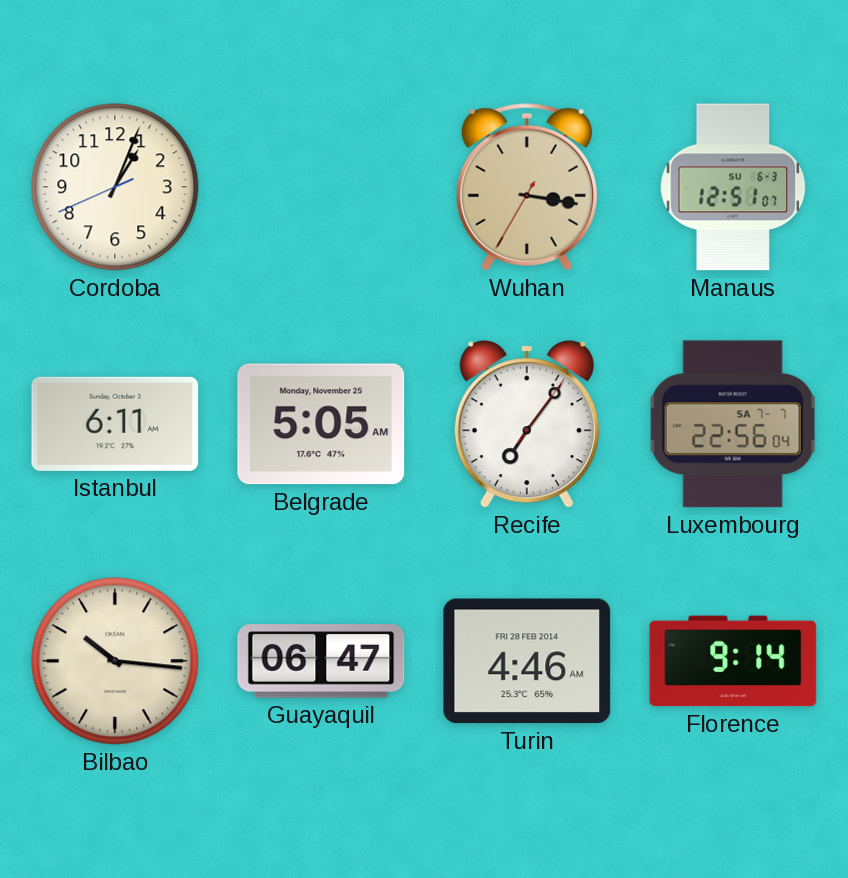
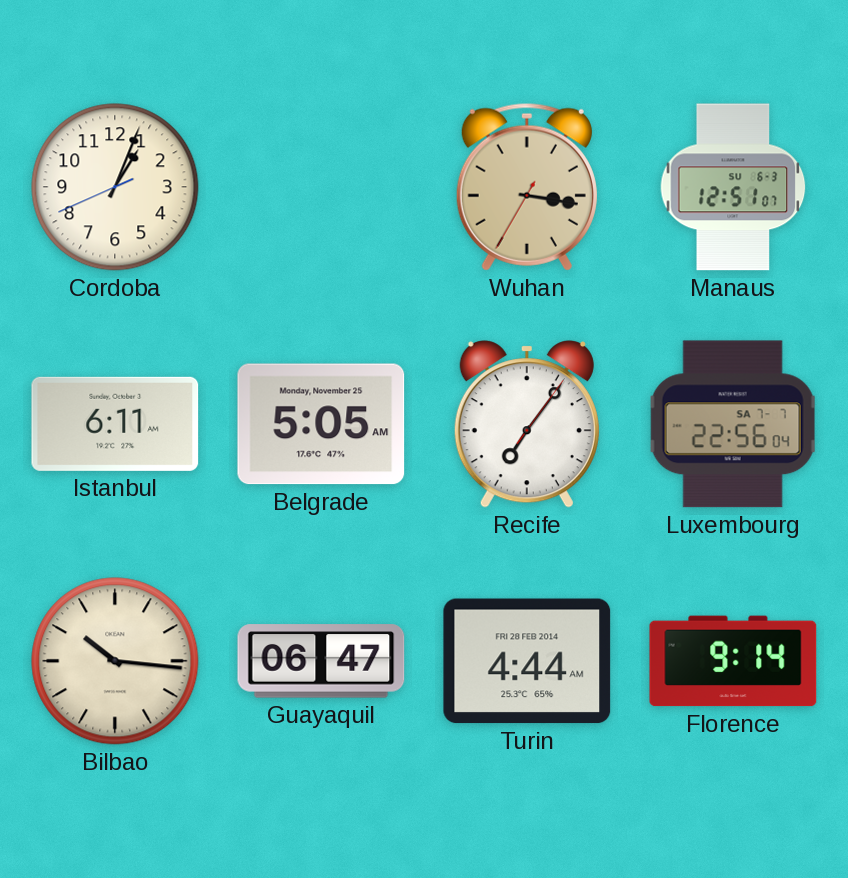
Turin: 4:46 -> 4:44 (527, 661)
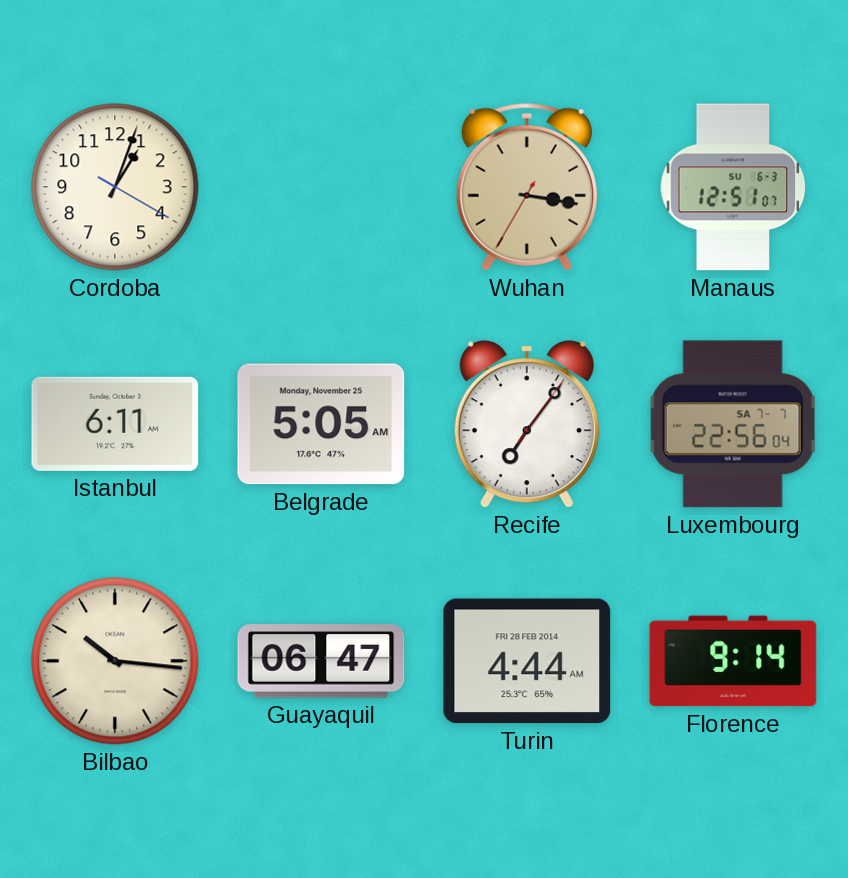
Cordoba: 1:03:41 -> 1:03:20 (115, 187)
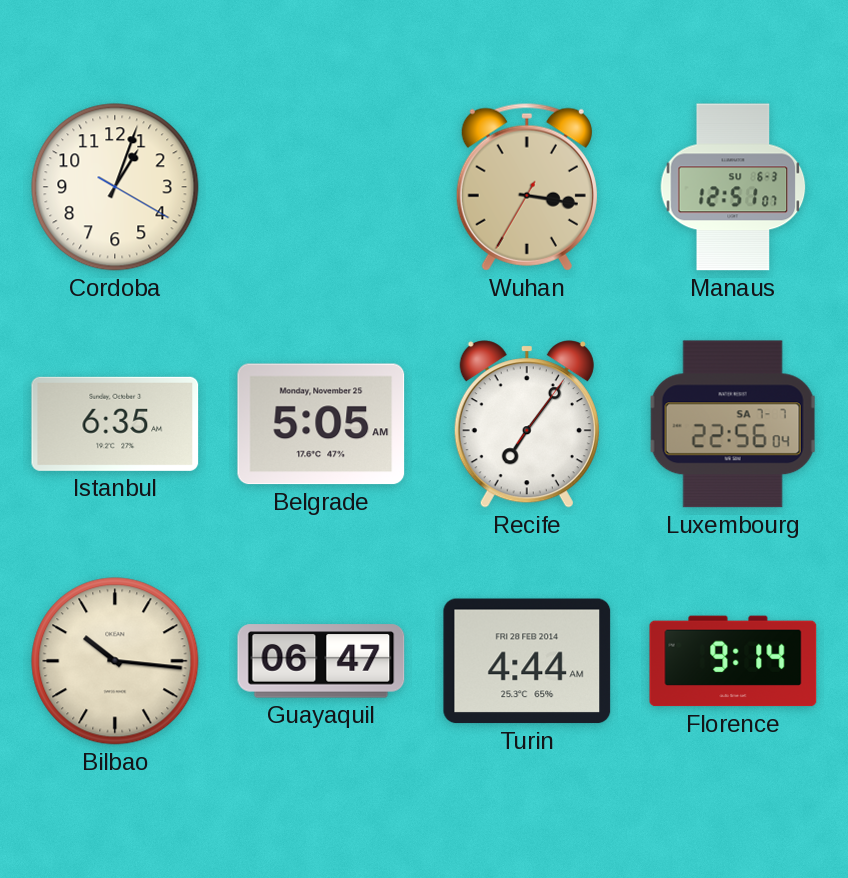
Istanbul: 6:11 -> 6:35 (115, 424)
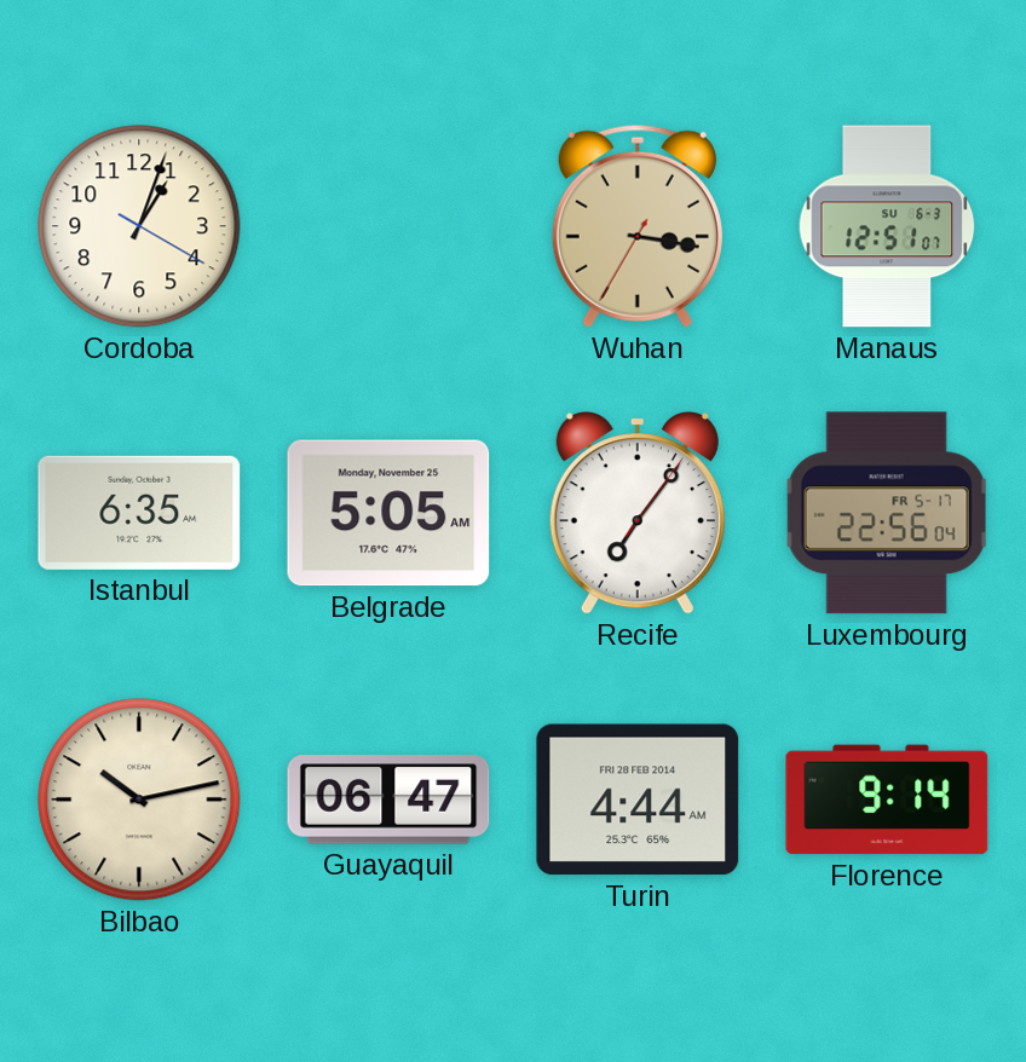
Luxembourg date: SA 7-7 -> FR 5-17 (887, 513)
Bilbao: 10:16 -> 10:13 (139, 800)
